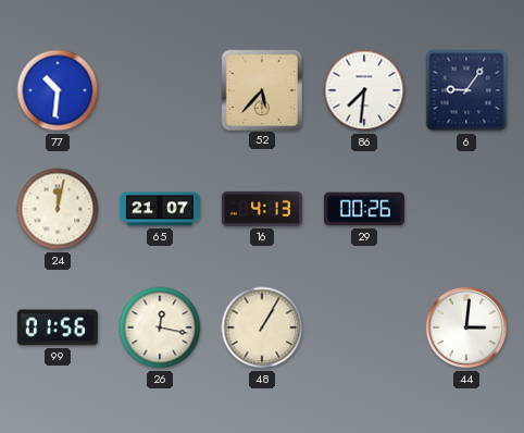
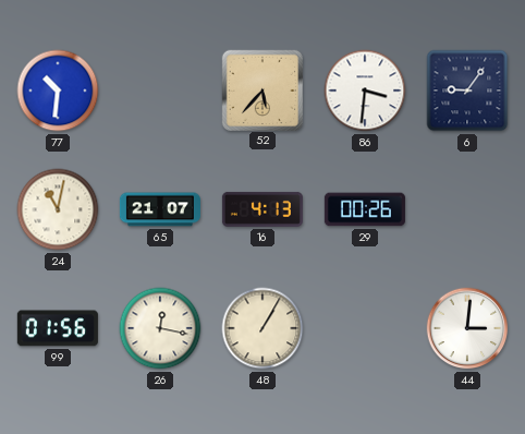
86: 7:31 -> 3:31 (365, 91)
24: 12:02 -> 11:02 (58, 209)
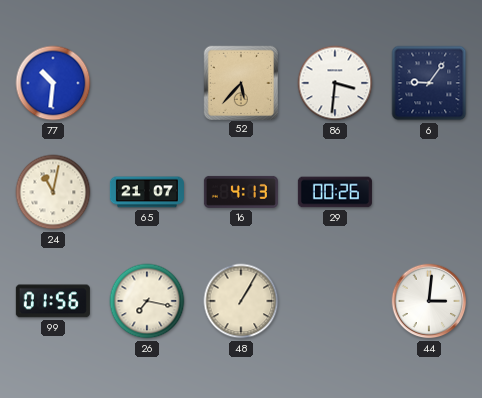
26: 12:17 -> 7:17 (147, 301)
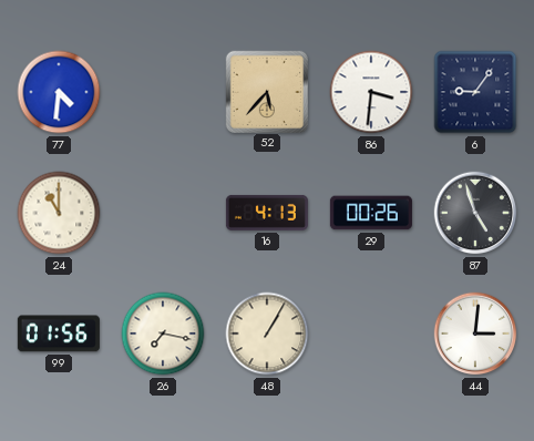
77: 10:31 -> 4:31 (59, 92)
24: 11:02 -> 11:00 (59, 213)
65: 21:07 -> none (147, 192)
87: none -> 4:57 (475, 213)
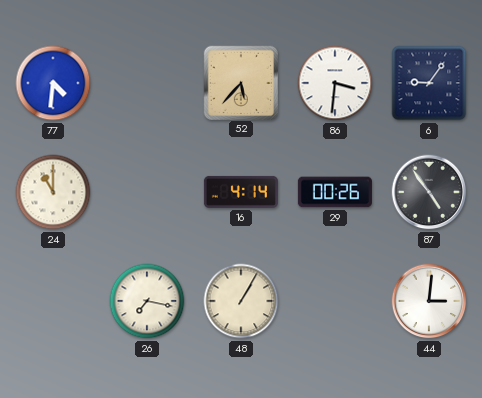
16: 4:13 -> 4:14 (241, 192)
87: 4:57 -> 4:54 (429, 192)
99: 01:56 -> none (59, 334)
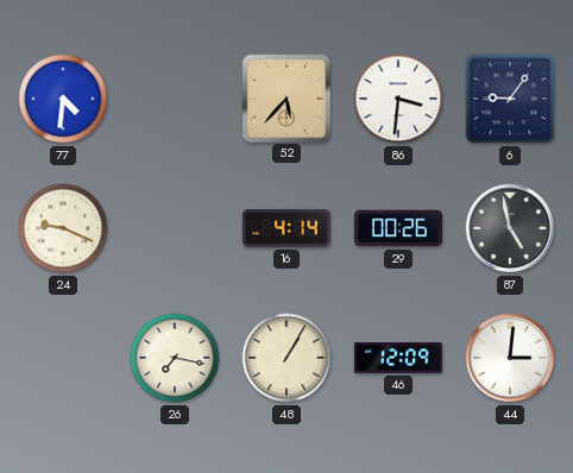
24: 11:00 -> 9:19 (63, 228)
87: 4:54 -> 4:58 (510, 228)
46: none -> 12:09 (398, 358)
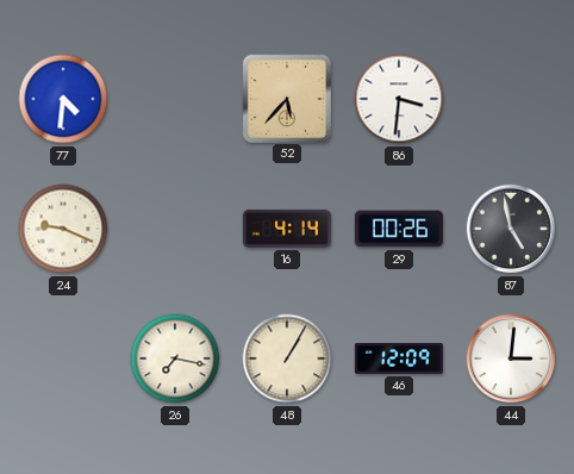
6: 9:06 -> none (510, 99)
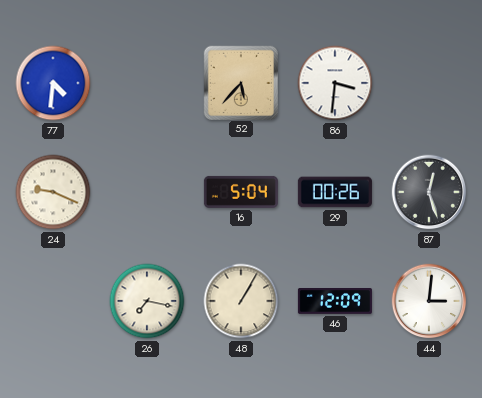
16: 4:14 -> 5:04 (241, 192)
87: 4:58 -> 12:27 (429, 192)
